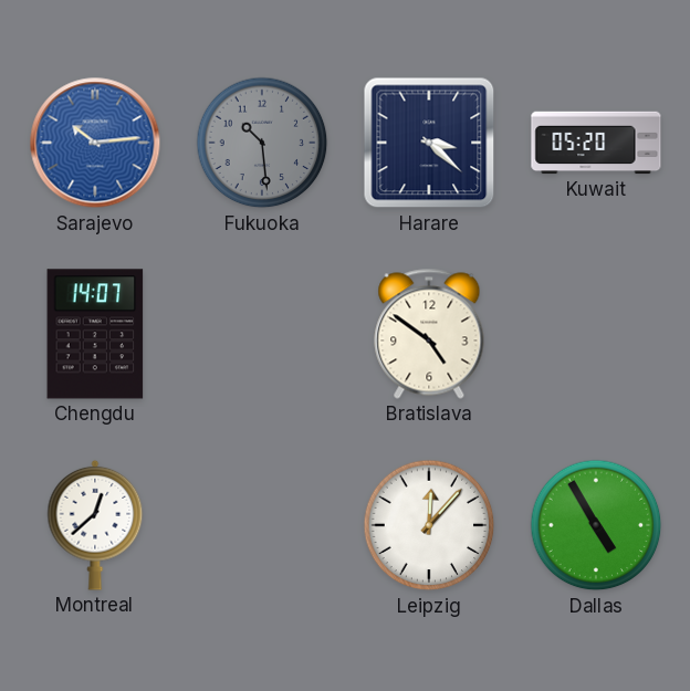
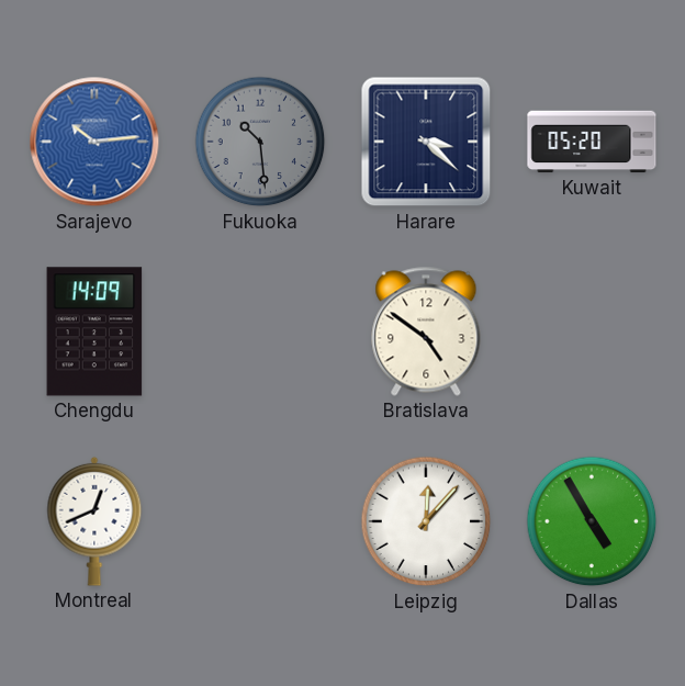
Chengdu: 14:07 -> 14:09 (94, 331)
Montreal: 12:38 -> 12:41 (94, 521)
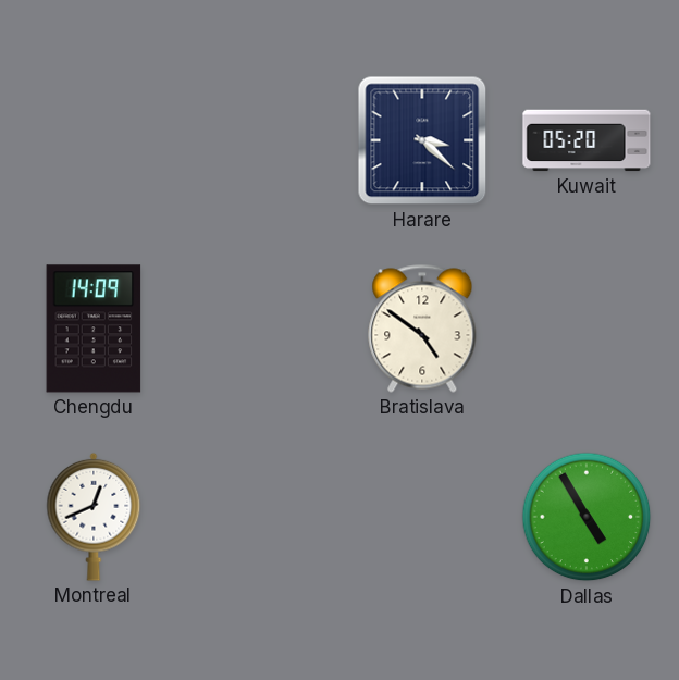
Sarajevo: 10:14 -> none (94, 142)
Fukuoka: 10:29 -> none (260, 142)
Leipzig: 12:07 -> none (426, 521)
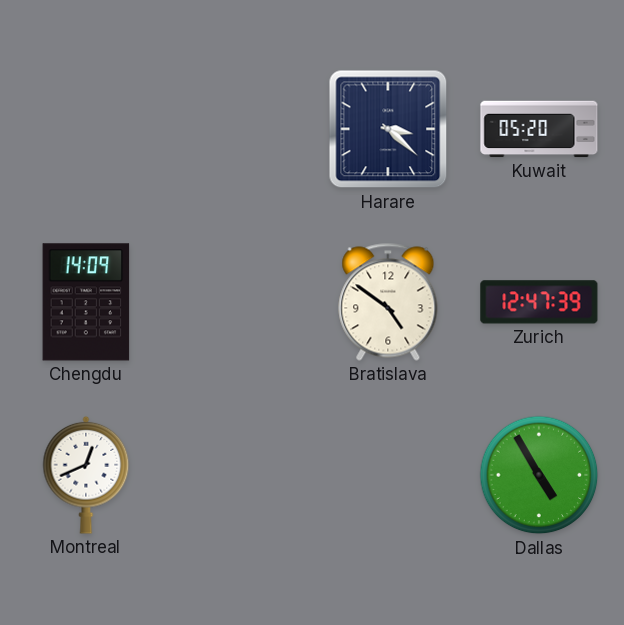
Zurich: none -> 12:47 (539, 302)
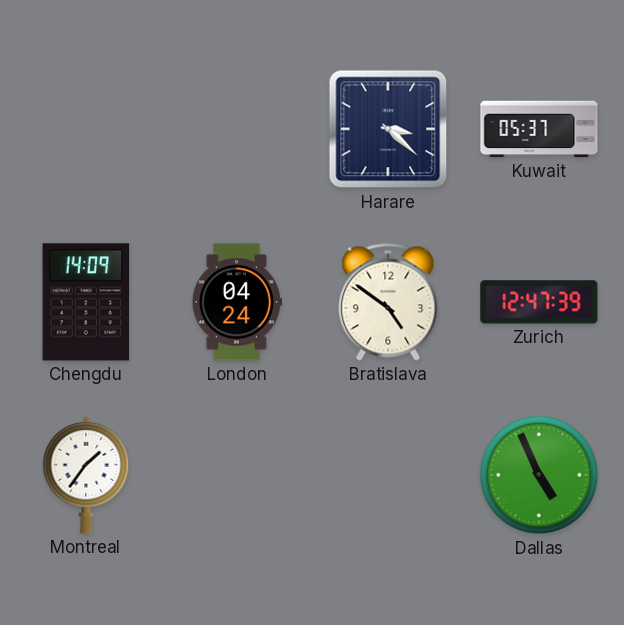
Kuwait: 05:20 -> 05:37 (539, 129)
London: none -> 04:24 (237, 302)
Montreal: 12:41 -> 1:36 (86, 475)
Dallas: 4:55 -> 4:56 (539, 475)
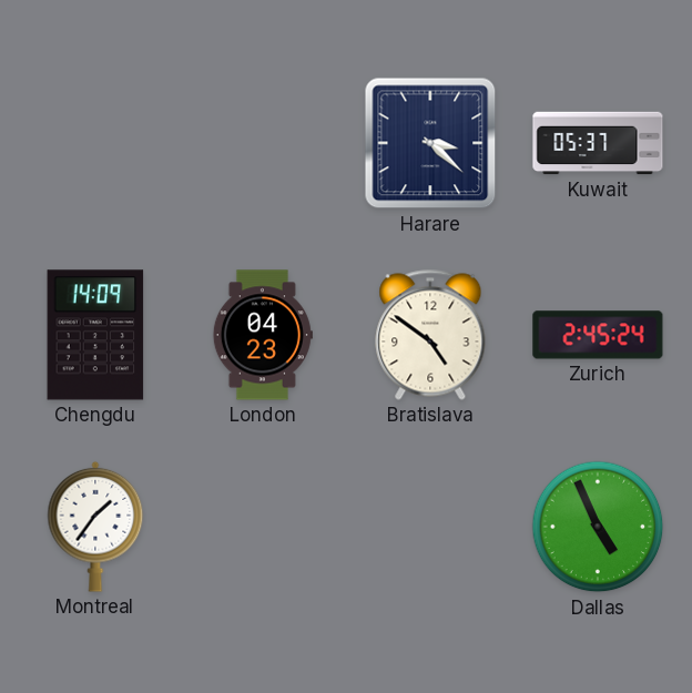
London: 04:24 -> 04:23 (263, 335)
Zurich: 12:47 -> 2:45 (598, 335)
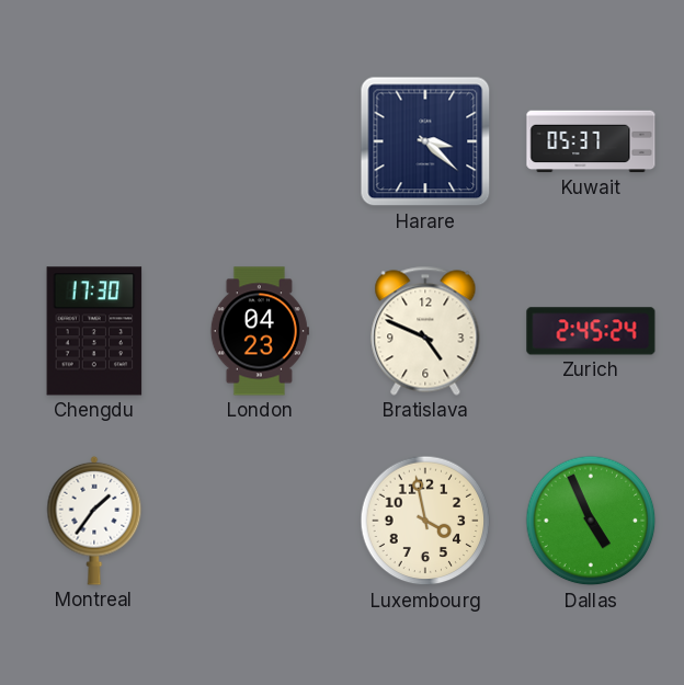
Chengdu: 14:09 -> 17:30 (94, 331)
Bratislava: 4:51 -> 4:49 (425, 331)
Luxembourg: none -> 3:58 (425, 521)
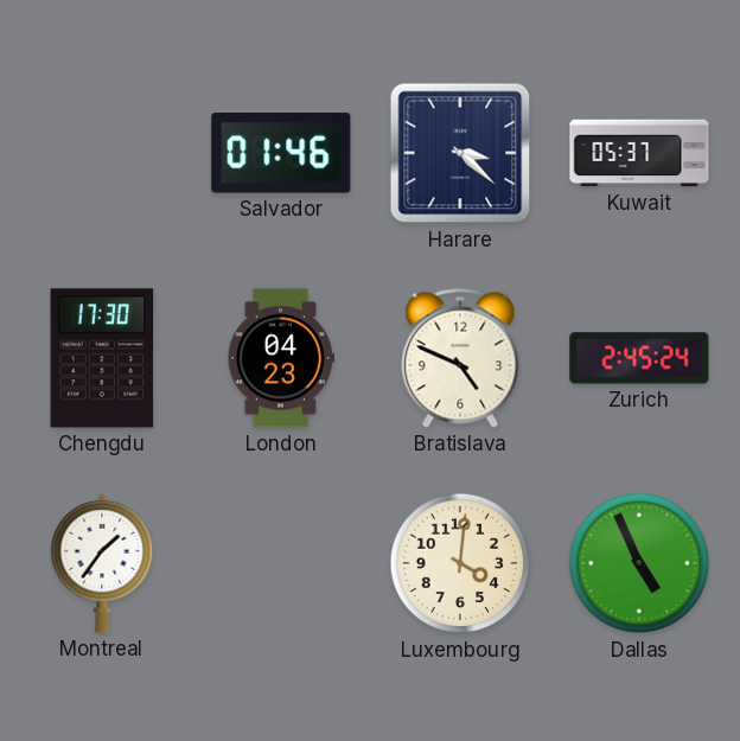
Salvador: none -> 01:46 (281, 154)
Luxembourg: 3:58 -> 4:01 (460, 563)
